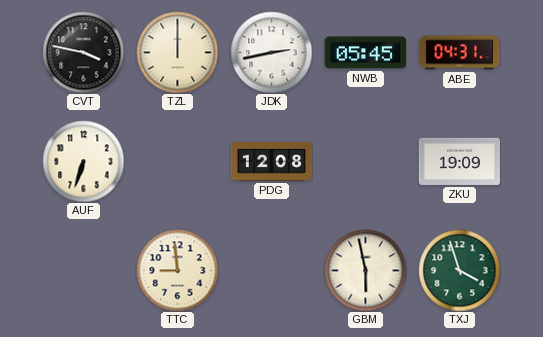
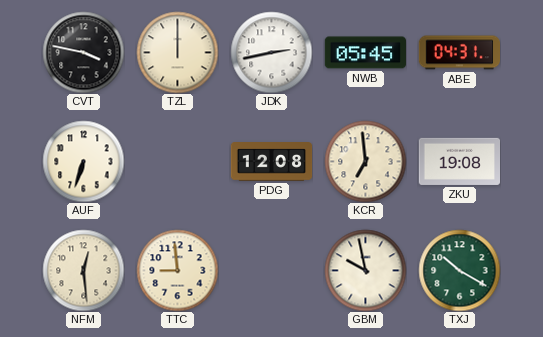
KCR: none -> 6:59 (365, 161)
ZKU: 19:09 -> 19:08 (459, 161)
NFM: none -> 12:29 (83, 270)
GBM: 5:58 -> 9:58 (365, 270)
TXJ: 3:57 -> 10:20 (459, 270)
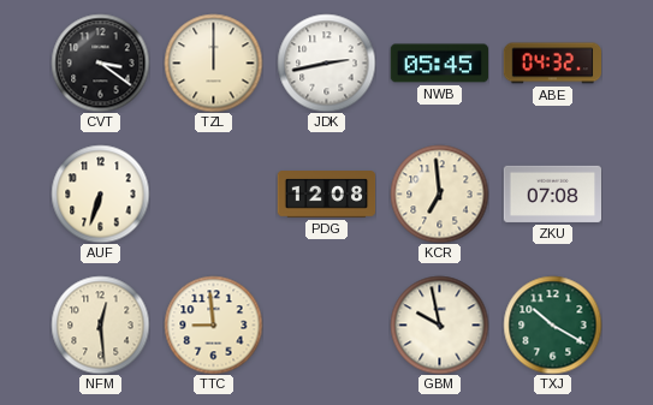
CVT: 3:47 -> 3:21 (100, 62)
ABE: 04:31 -> 04:32 (552, 64)
ZKU: 19:08 -> 07:08 (552, 193)
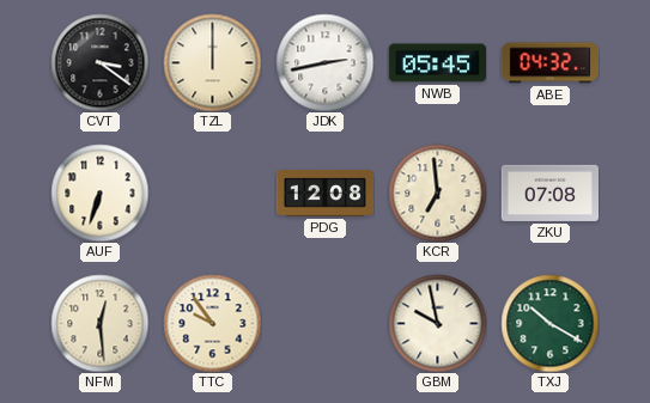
TTC: 8:59 -> 9:54 (212, 323)
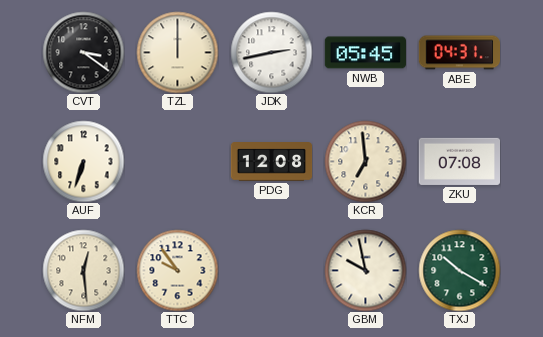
ABE: 04:32 -> 04:31 (459, 53)
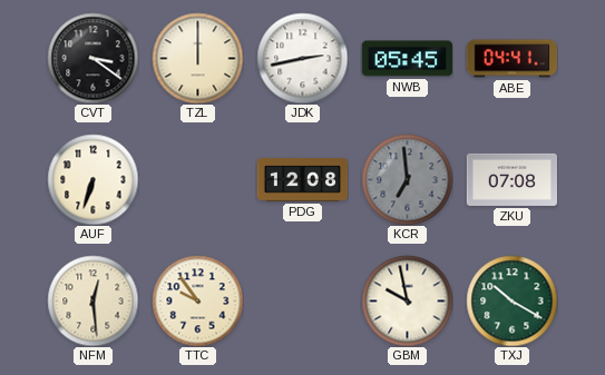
ABE: 04:31 -> 04:41 (511, 59)
KCR dial: cream -> grey (407, 179)
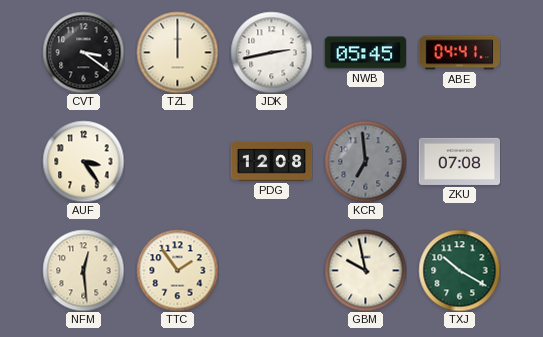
AUF: 6:33 -> 3:24 (83, 161)
TTC: 9:54 -> 1:54 (177, 270)
